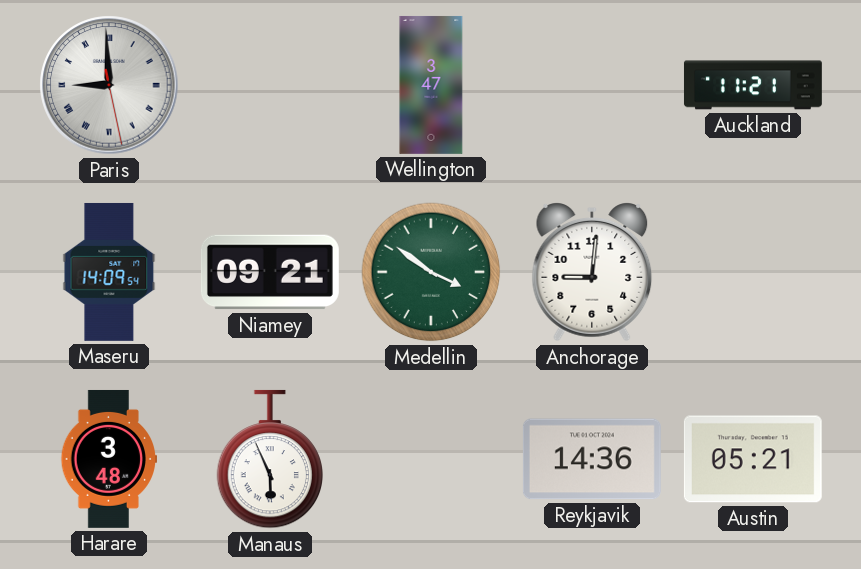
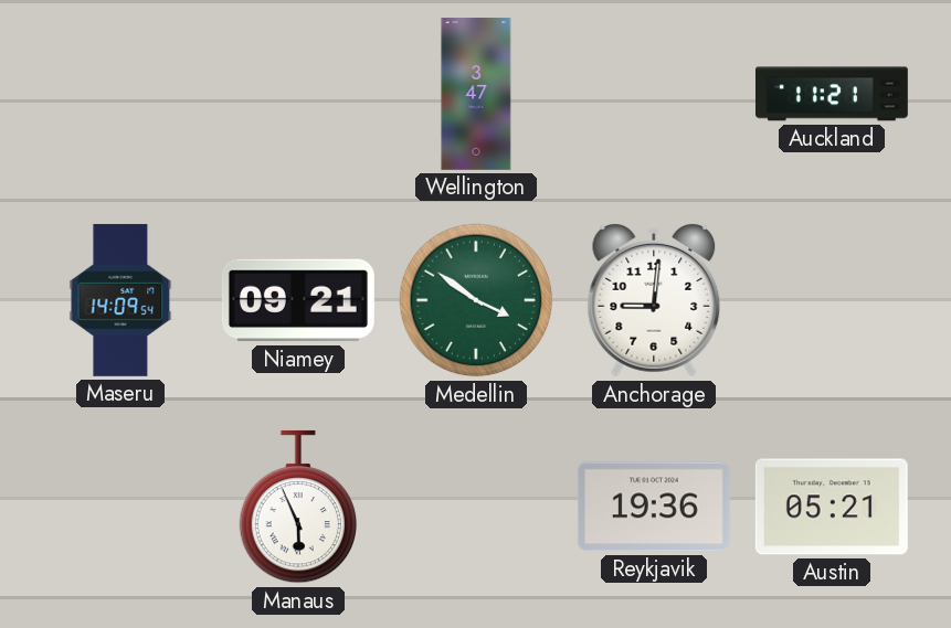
Paris: 8:59 -> none (109, 85)
Harare: 3:48 -> none (108, 459)
Reykjavik: 14:36 -> 19:36 (654, 507)
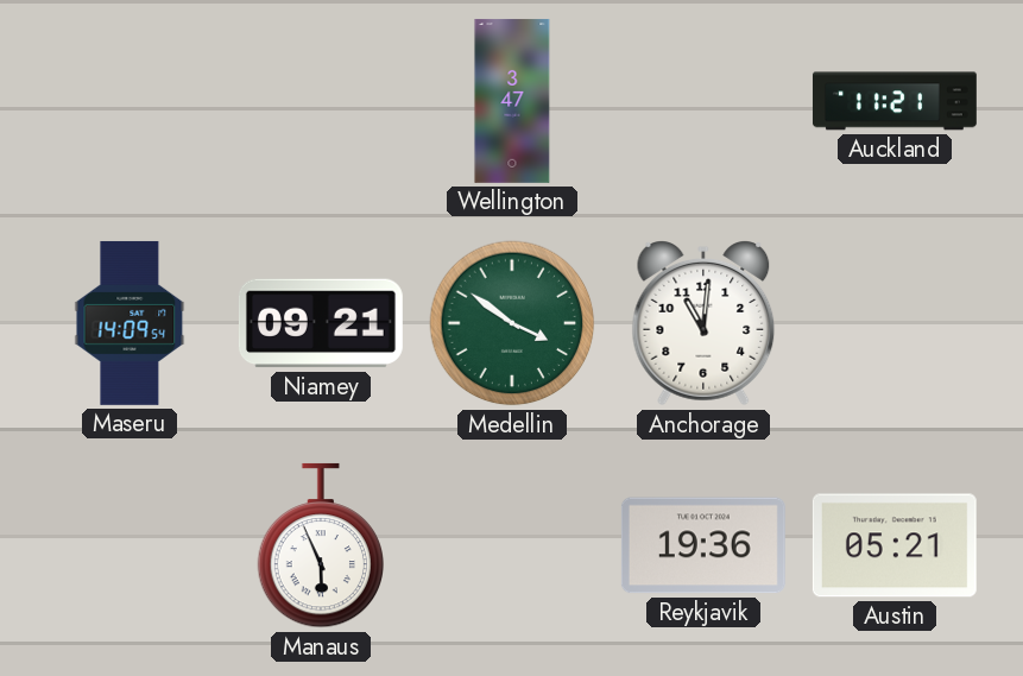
Anchorage: 9:01 -> 11:01 (703, 323)
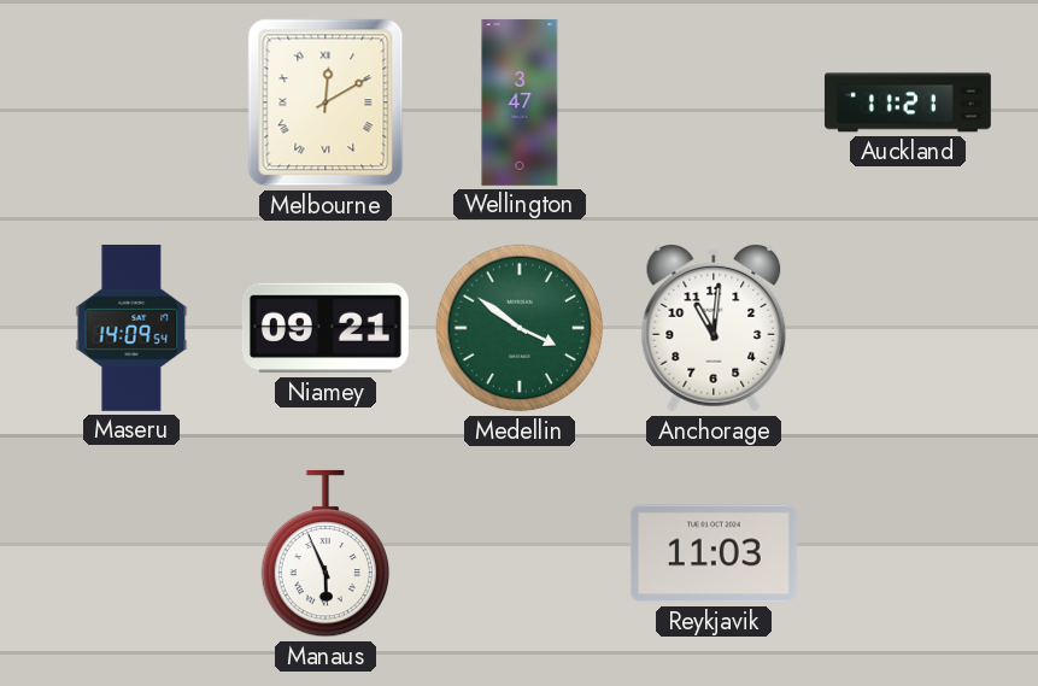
Melbourne: none -> 12:10 (326, 102)
Reykjavik: 19:36 -> 11:03 (714, 553)
Austin: 05:21 -> none (895, 545)
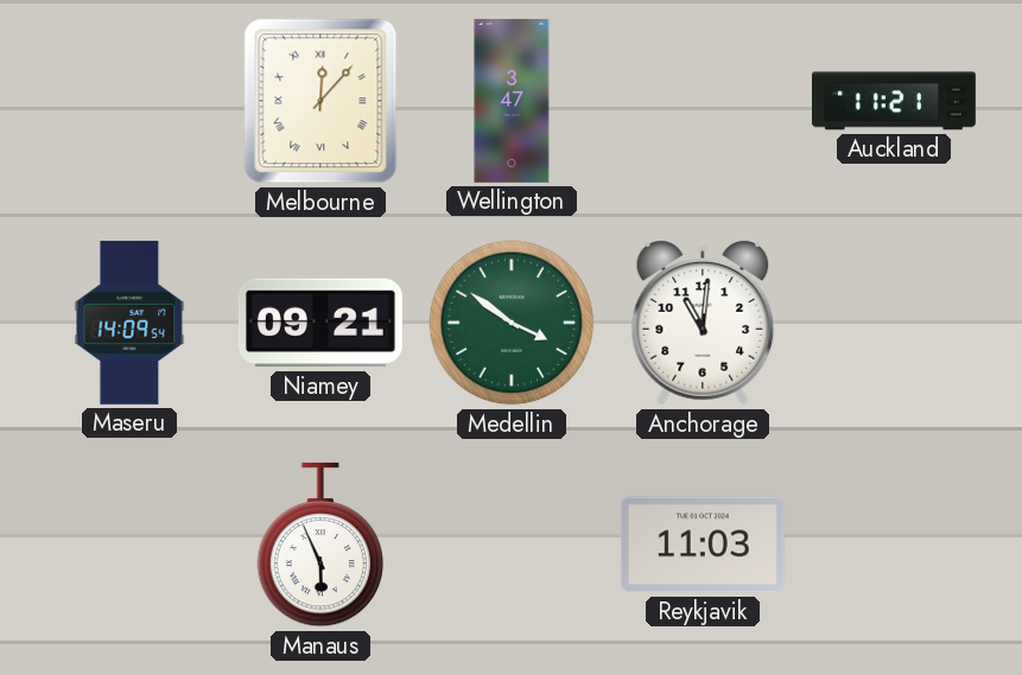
Melbourne: 12:10 -> 12:07 (320, 101)
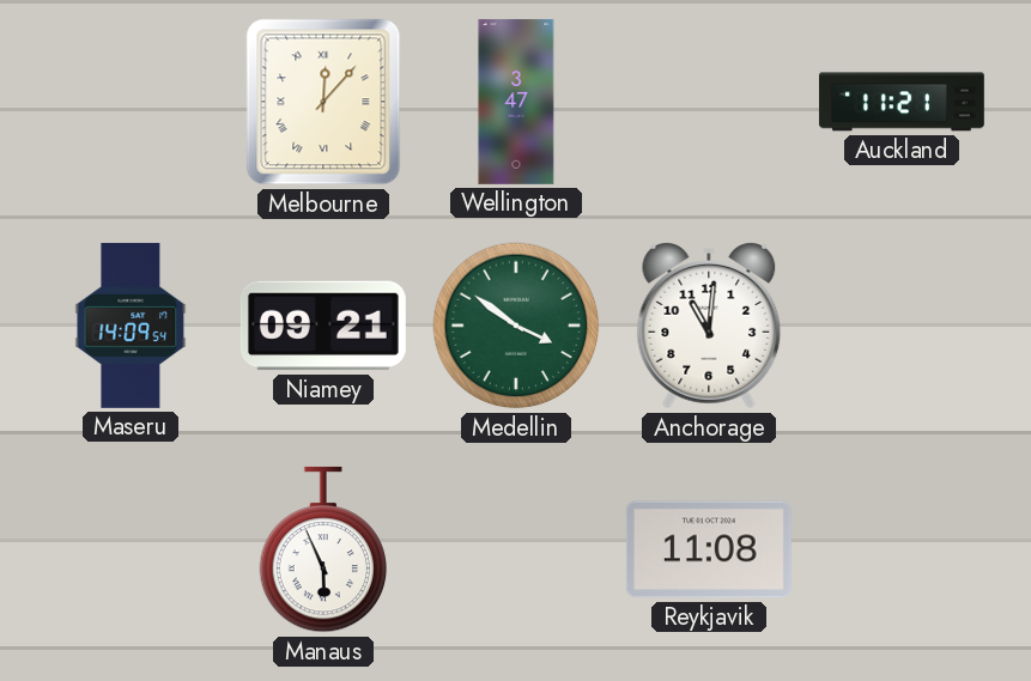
Reykjavik: 11:03 -> 11:08 (709, 549)
